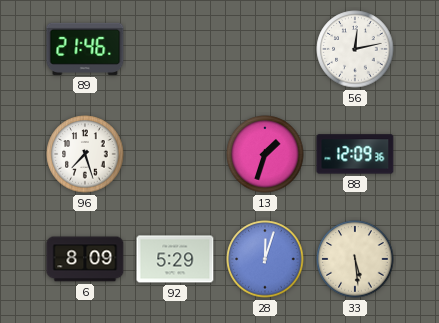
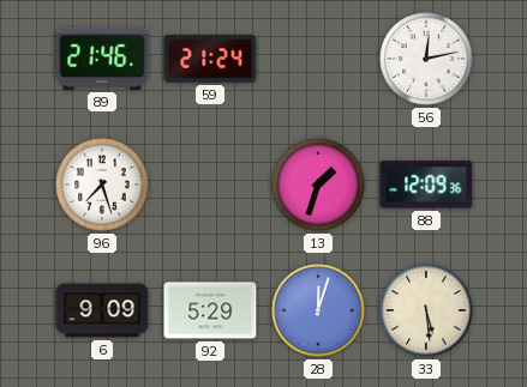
59: none -> 21:24 (210, 59)
6: 8:09 -> 9:09 (102, 310)
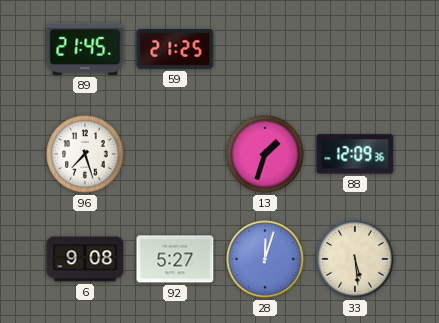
89: 21:46 -> 21:45 (85, 49)
59: 21:24 -> 21:25 (175, 49)
56: 12:13 -> none (426, 59)
6: 9:09 -> 9:08 (85, 259)
92: 5:29 -> 5:27 (175, 259)
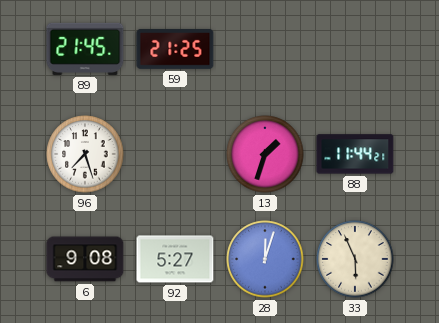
88: 12:09 -> 11:44 (355, 154)
33: 5:29 -> 5:56 (355, 259)
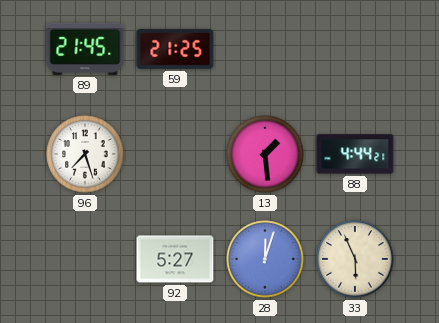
13: 1:33 -> 1:29 (265, 154)
88: 11:44 -> 4:44 (355, 154)
6: 9:08 -> none (85, 259)
